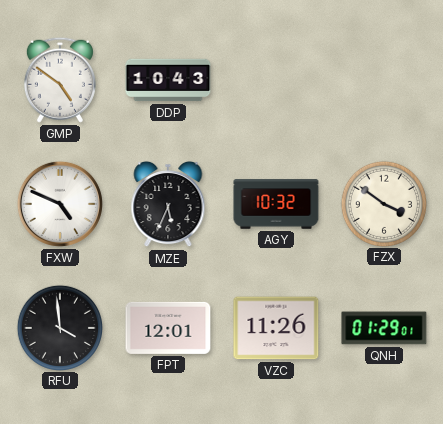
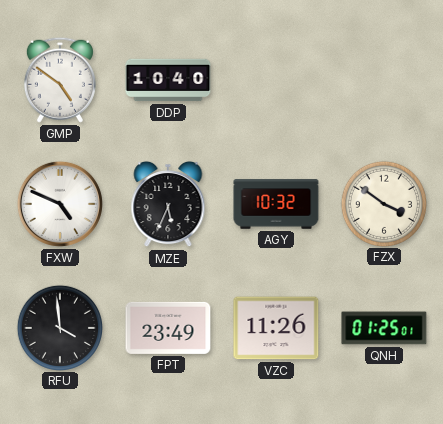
DDP: 10:43 -> 10:40 (168, 80)
FPT: 12:01 -> 23:49 (168, 328)
QNH: 01:29 -> 01:25 (384, 328)
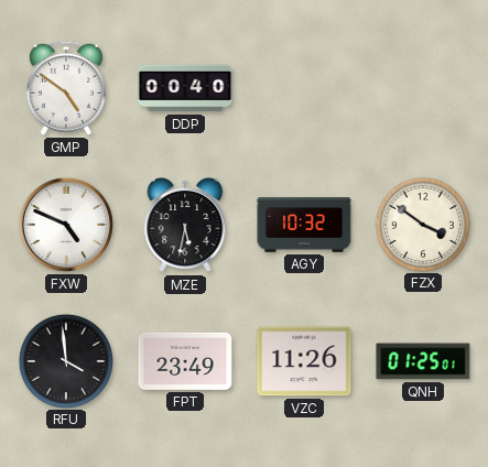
DDP: 10:40 -> 00:40 (185, 88)
MZE: 5:34 -> 5:32 (185, 225)
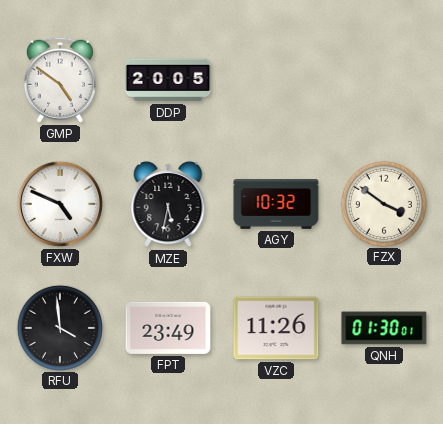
DDP: 00:40 -> 20:05 (168, 80)
QNH: 01:25 -> 01:30 (384, 328)
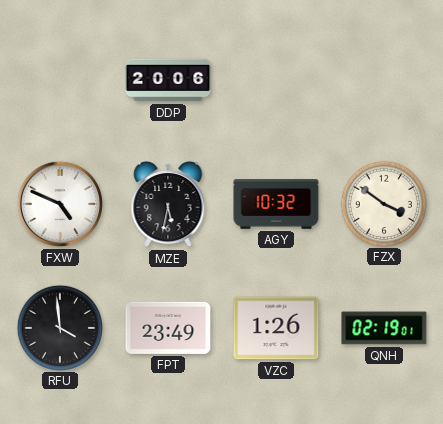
GMP: 4:51 -> none (60, 80)
DDP: 20:05 -> 20:06 (168, 80)
VZC: 11:26 -> 1:26 (276, 328)
QNH: 01:30 -> 02:19 (384, 328)
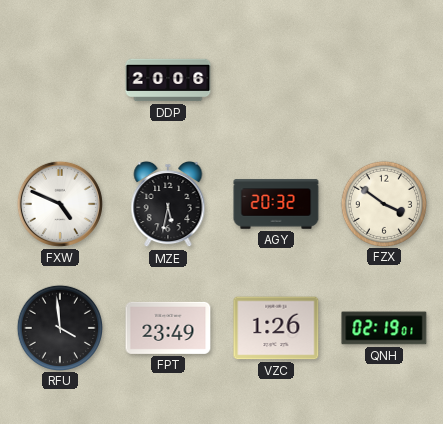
AGY: 10:32 -> 20:32 (276, 204)
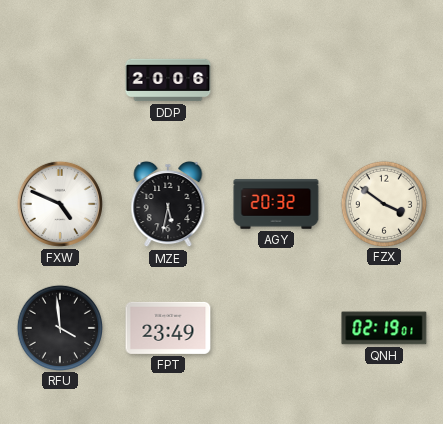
VZC: 1:26 -> none (276, 328)
